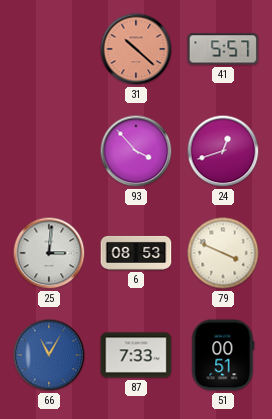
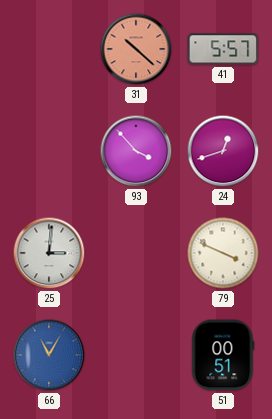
6: 08:53 -> none (136, 253)
87: 7:33 -> none (136, 355)
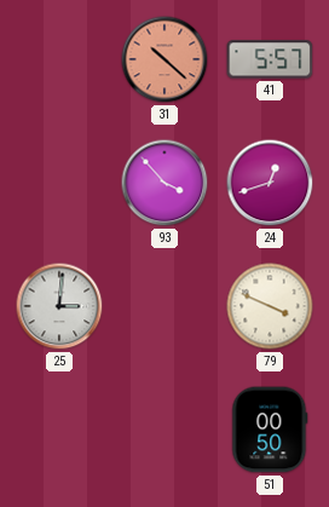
66: 11:05 -> none (49, 355)
51: 00:51 -> 00:50 (270, 430)
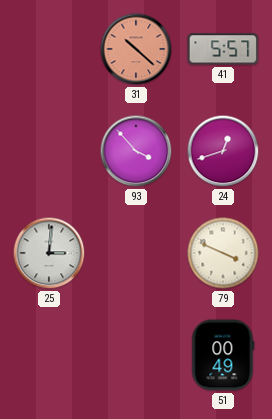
51: 00:50 -> 00:49 (223, 355)
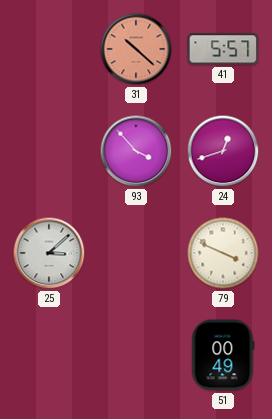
25: 3:01 -> 3:08 (49, 253)
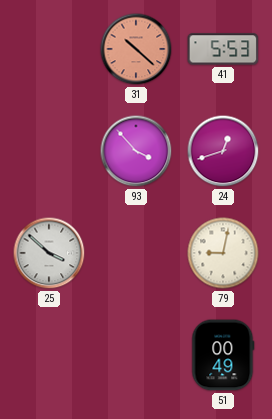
41: 5:57 -> 5:53 (223, 49)
25: 3:08 -> 3:52 (49, 253)
79: 3:49 -> 9:02 (223, 253)
